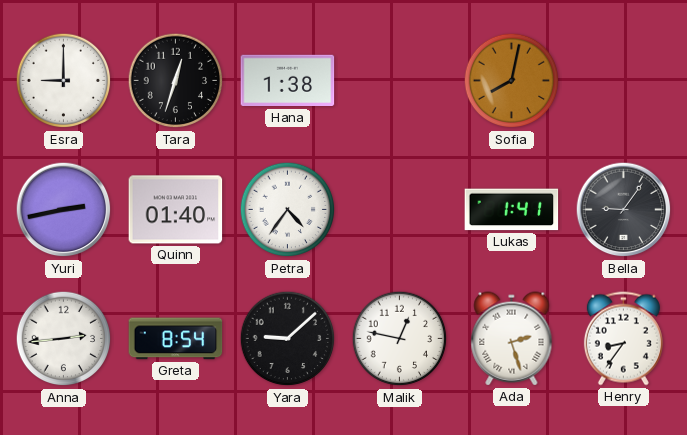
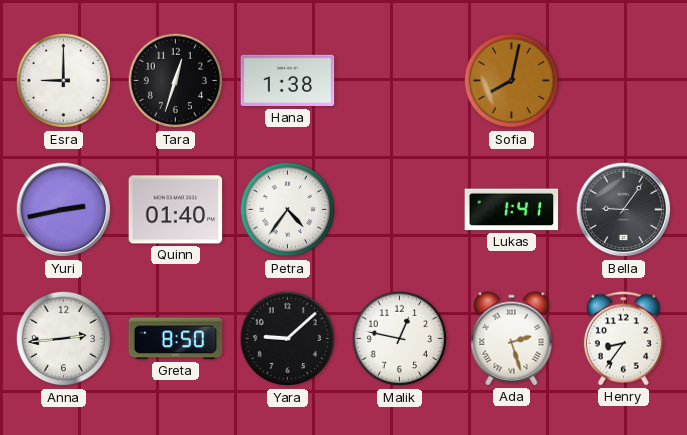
Greta: 8:54 -> 8:50 (176, 339)
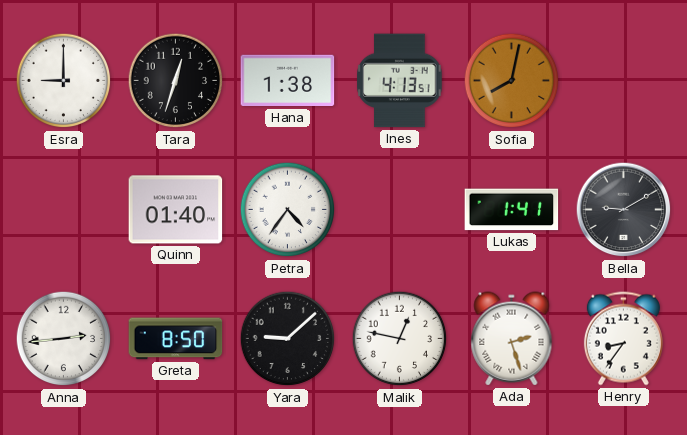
Ines: none -> 4:13 (400, 81)
Yuri: 2:43 -> none (64, 210)
Bella: 9:06 -> 9:10 (624, 210)
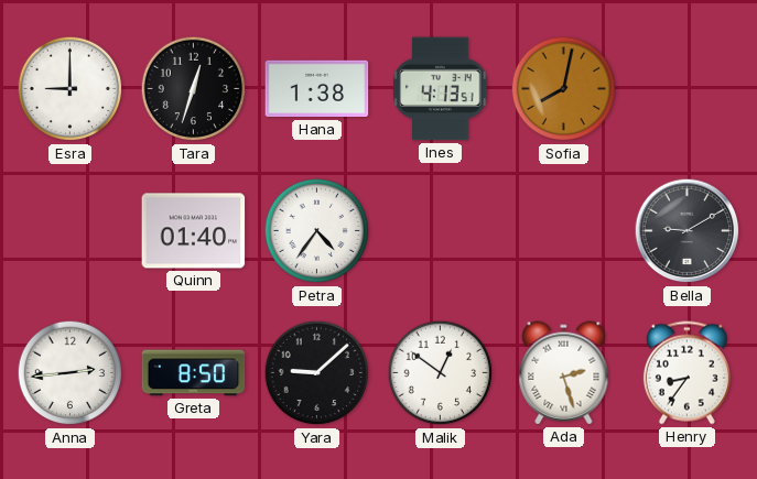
Lukas: 1:41 -> none (512, 210)
Malik: 12:47 -> 12:51 (441, 373)
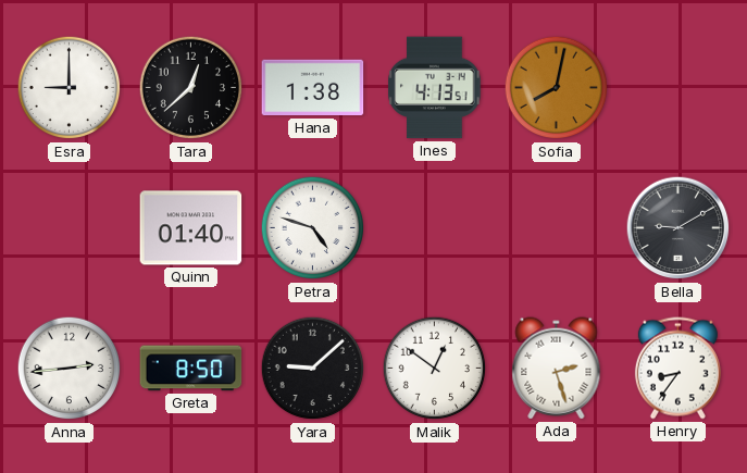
Tara: 12:33 -> 12:38 (191, 88)
Petra: 4:36 -> 4:48 (313, 228)
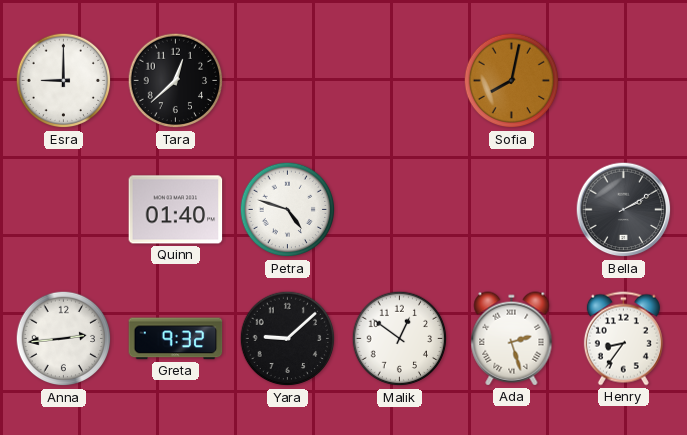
Hana: 1:38 -> none (313, 88)
Ines: 4:13 -> none (435, 88)
Bella: 9:10 -> 2:10 (624, 210)
Greta: 8:50 -> 9:32 (176, 339)
